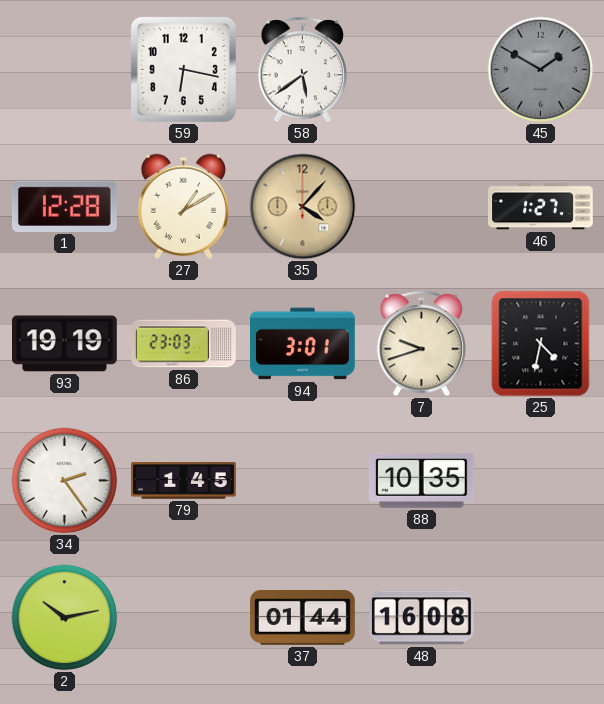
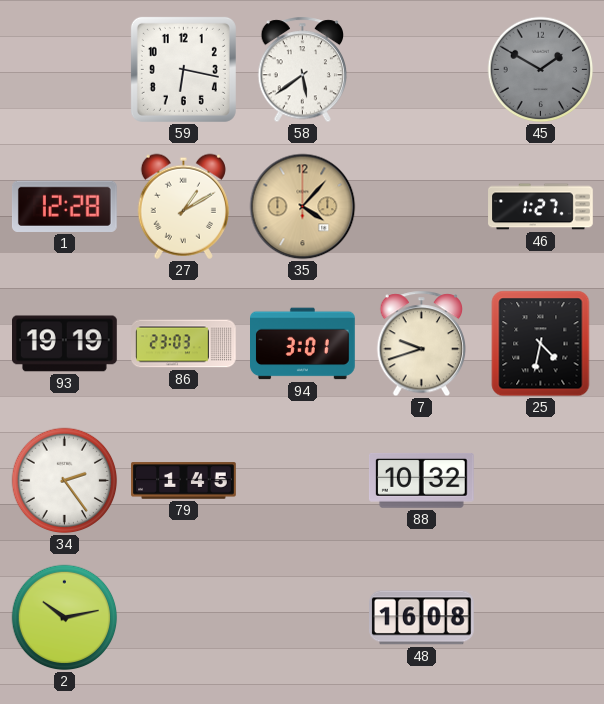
88: 10:35 -> 10:32 (421, 480)
37: 01:44 -> none (303, 618)
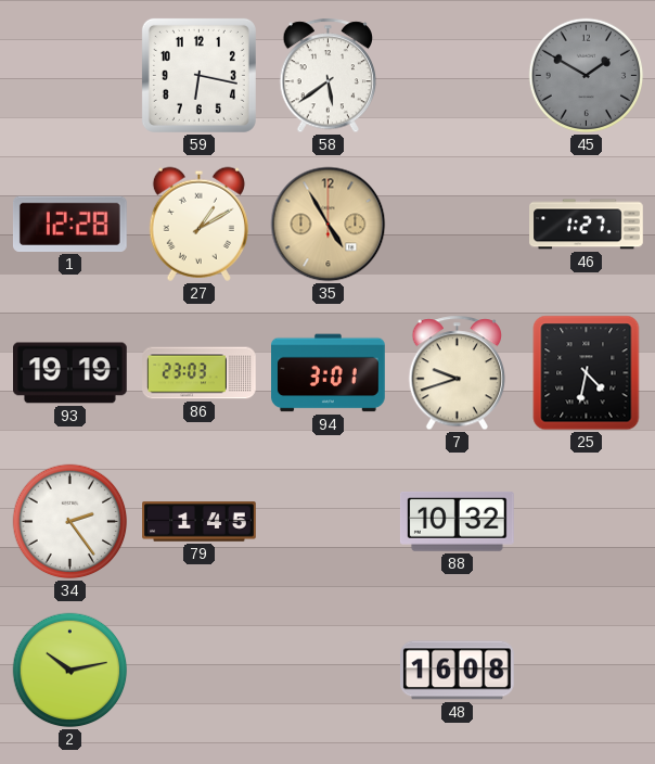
35: 4:07 -> 4:55 (329, 225)
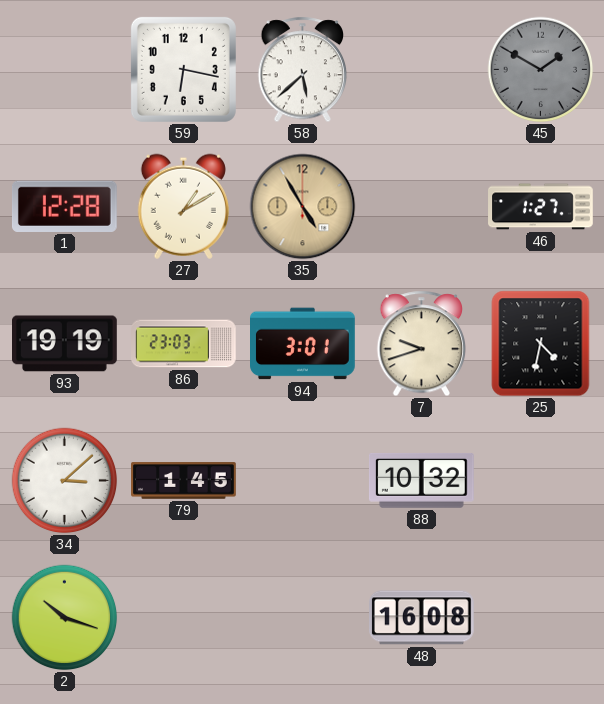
58: 5:39 -> 5:38 (303, 70)
34: 2:24 -> 3:08 (65, 481)
2: 10:13 -> 10:18 (65, 618)
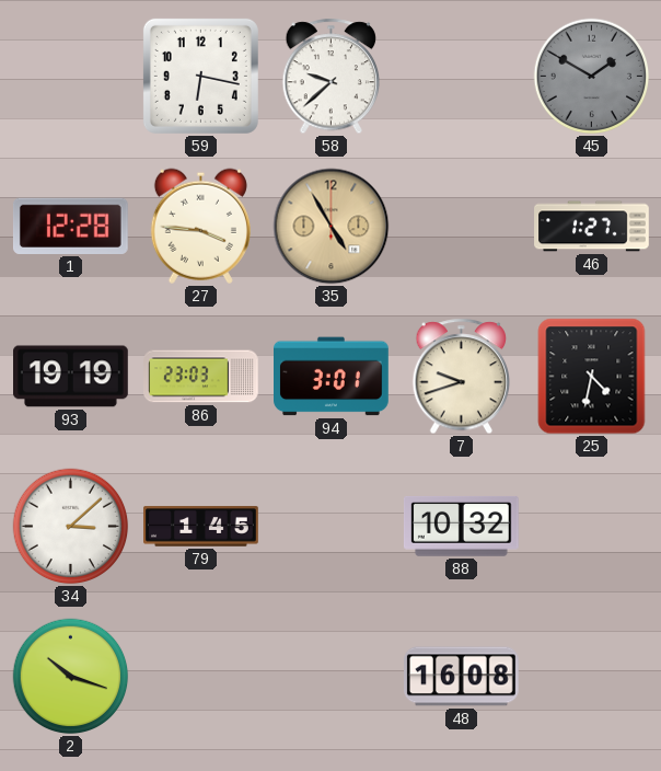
58: 5:38 -> 9:38 (332, 77)
27: 1:10 -> 3:46 (200, 226)
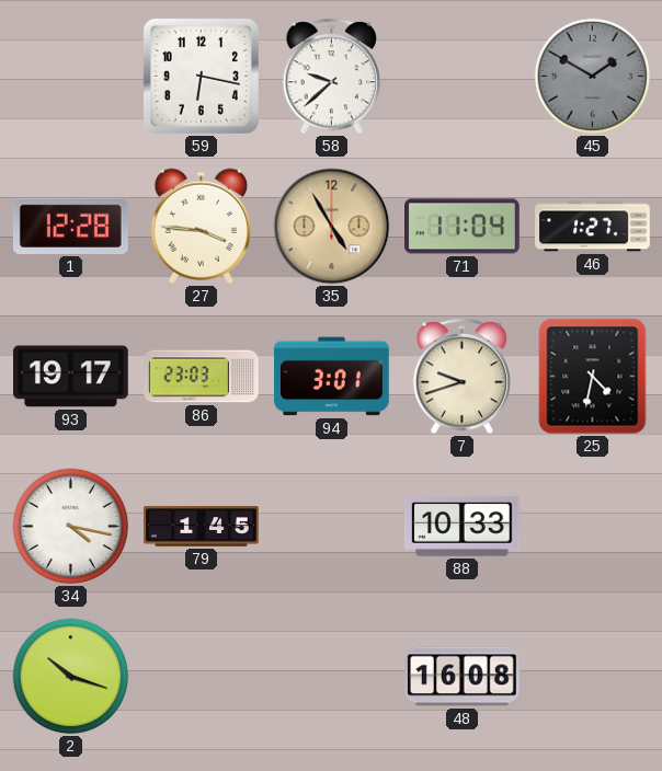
71: none -> 11:04 (463, 227)
93: 19:19 -> 19:17 (71, 377)
34: 3:08 -> 4:17 (71, 527)
88: 10:32 -> 10:33 (461, 526)
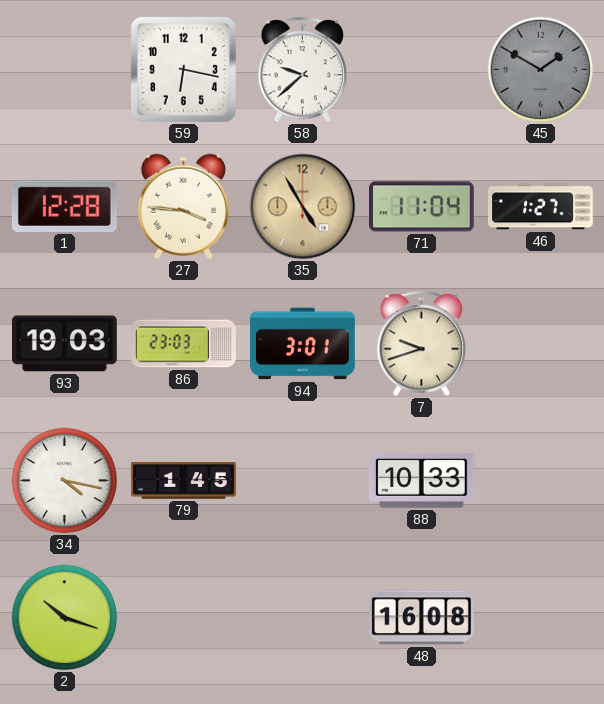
93: 19:17 -> 19:03 (65, 344)
25: 4:32 -> none (593, 377)
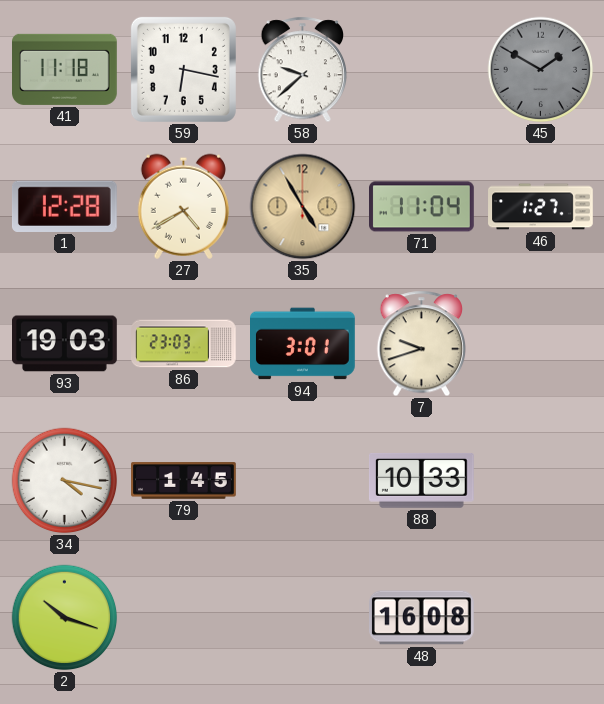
41: none -> 11:18 (65, 69)
27: 3:46 -> 4:40 (183, 206)
